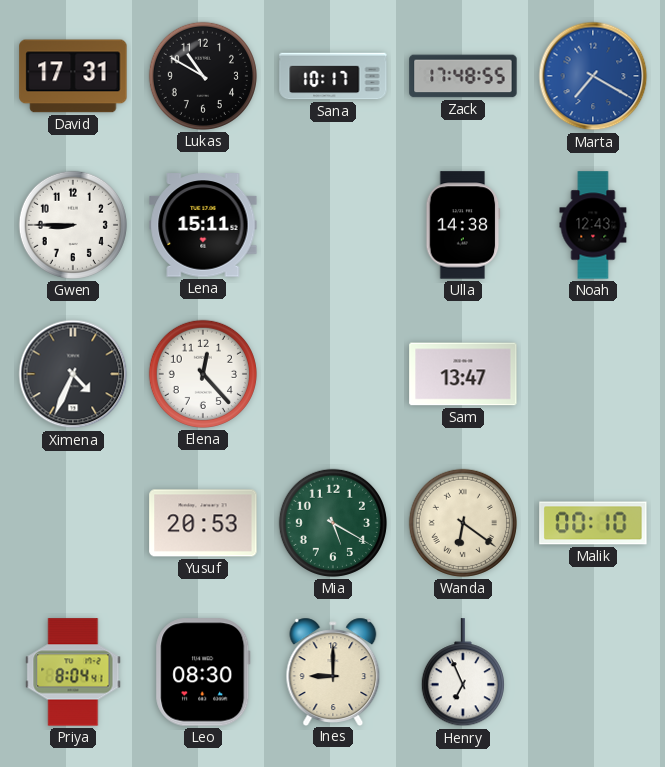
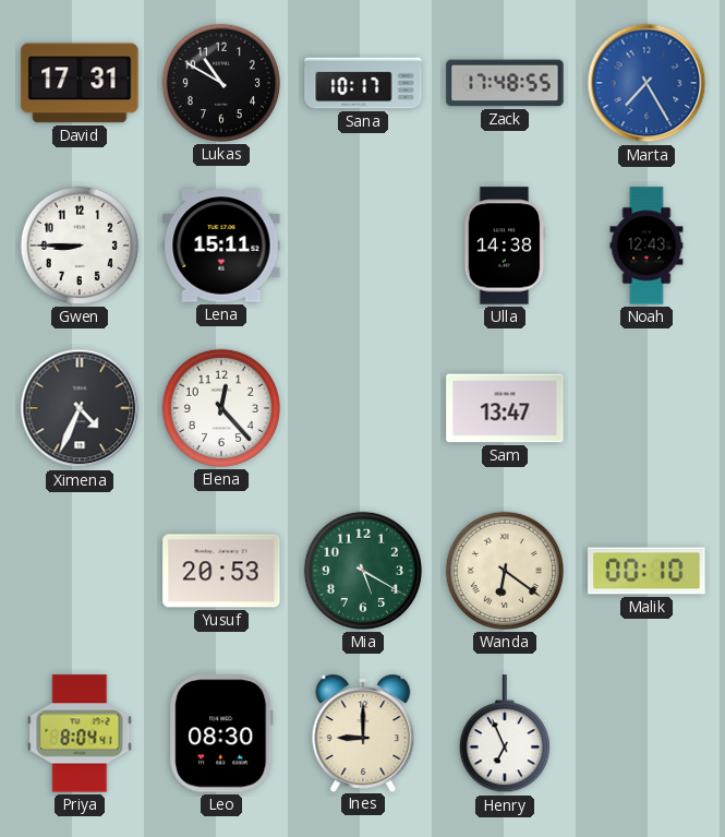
Marta: 7:20 -> 7:25 (647, 83)
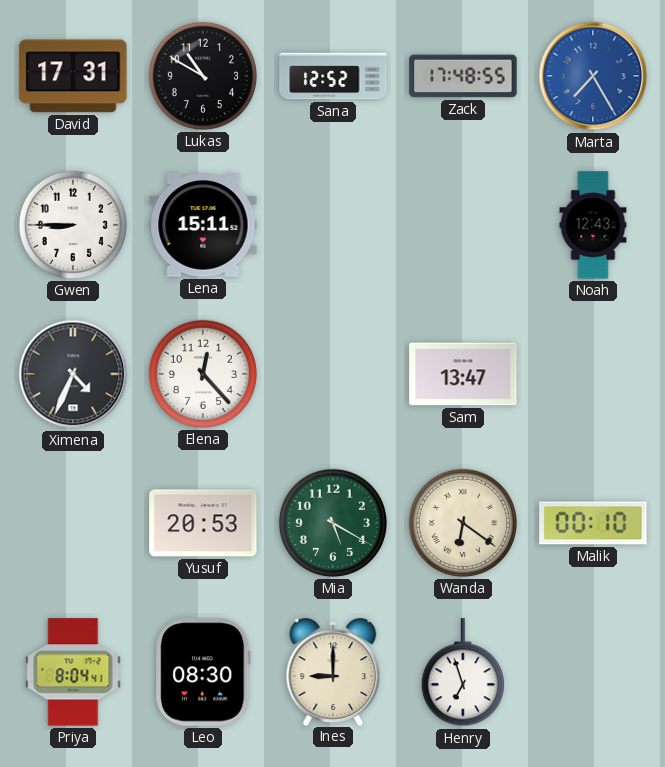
Sana: 10:17 -> 12:52 (333, 76)
Ulla: 14:38 -> none (505, 246)
Henry: 6:56 -> 6:57 (463, 673)
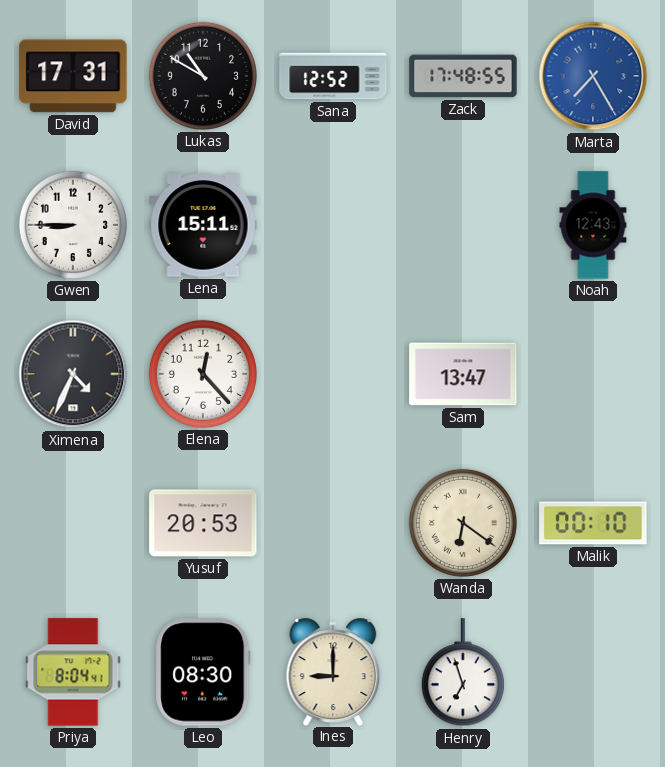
Mia: 5:20 -> none (333, 523)
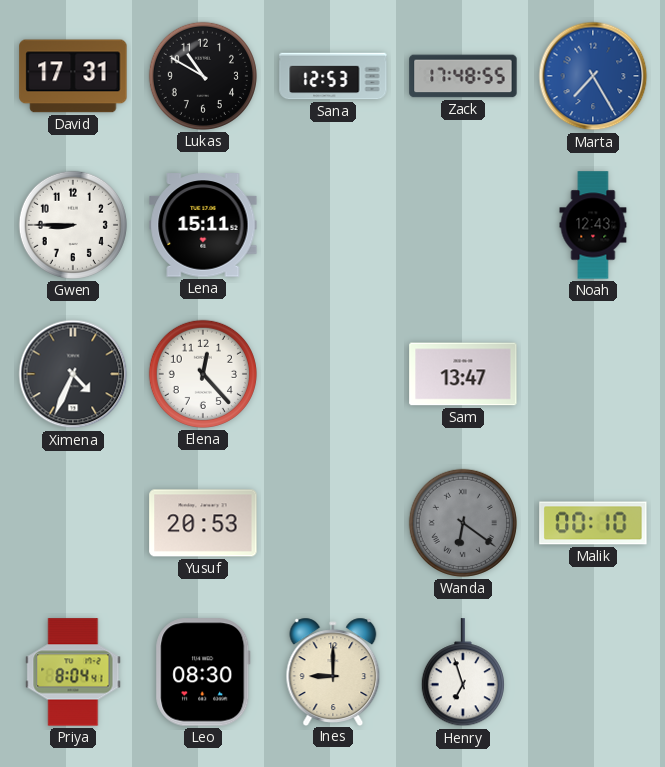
Sana: 12:52 -> 12:53 (333, 76)
Wanda dial: cream -> grey (463, 523)
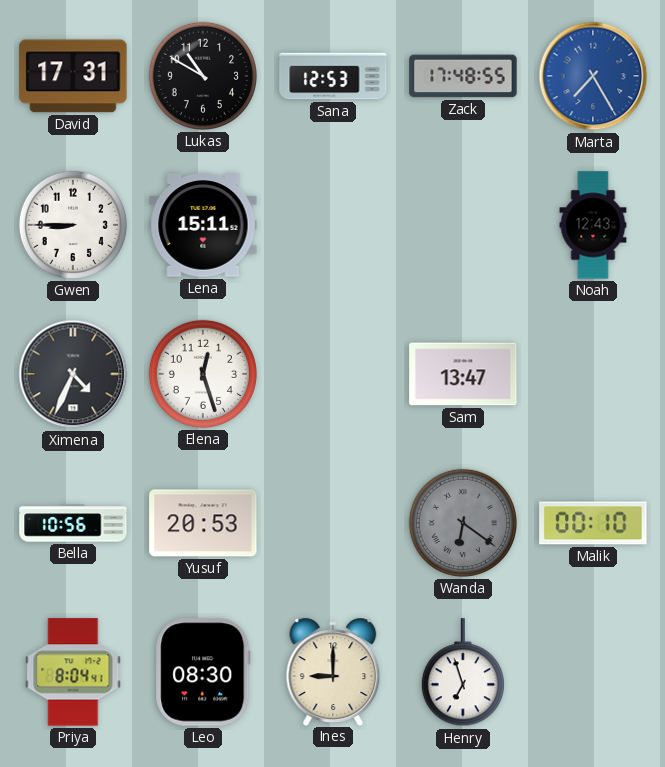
Elena: 12:23 -> 12:27 (203, 374)
Bella: none -> 10:56 (73, 523)
